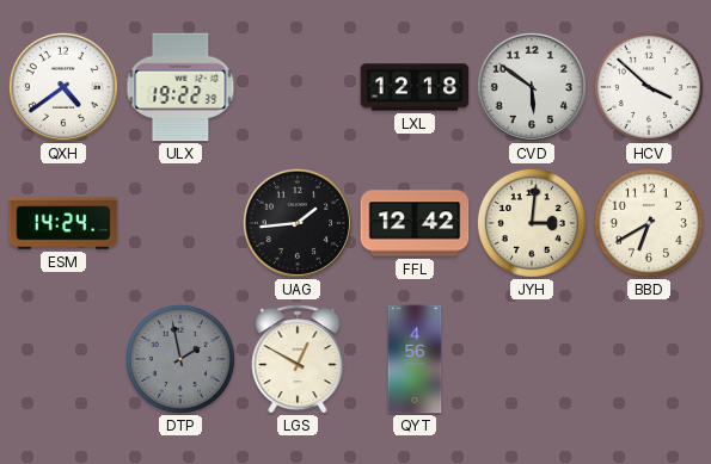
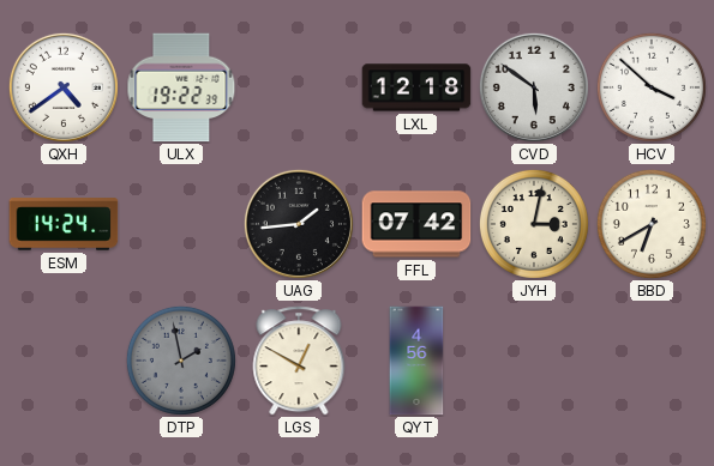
FFL: 12:42 -> 07:42 (416, 224)
JYH: 3:01 -> 3:02 (534, 224)
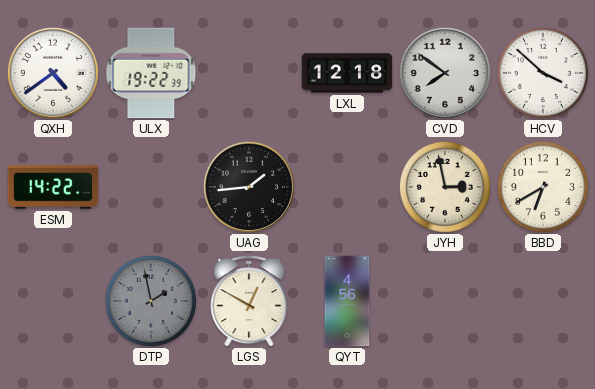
CVD: 5:51 -> 7:51 (445, 73)
ESM: 14:24 -> 14:22 (53, 187)
FFL: 07:42 -> none (416, 224)
JYH: 3:02 -> 2:58 (445, 187)
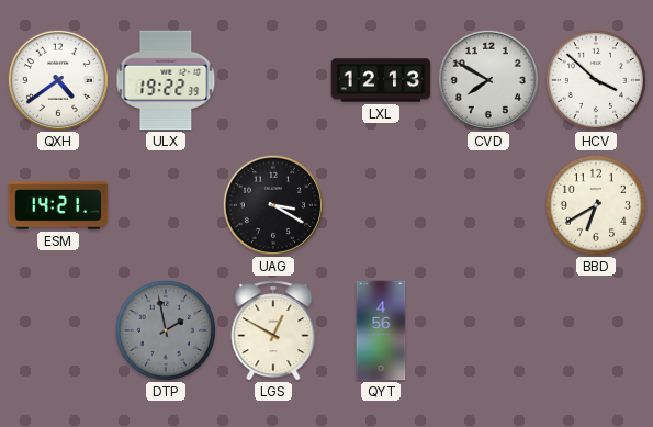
LXL: 12:18 -> 12:13 (381, 80)
CVD: 7:51 -> 7:50 (488, 80)
ESM: 14:22 -> 14:21 (58, 205)
UAG: 1:44 -> 3:20 (273, 205)
JYH: 2:58 -> none (445, 187)
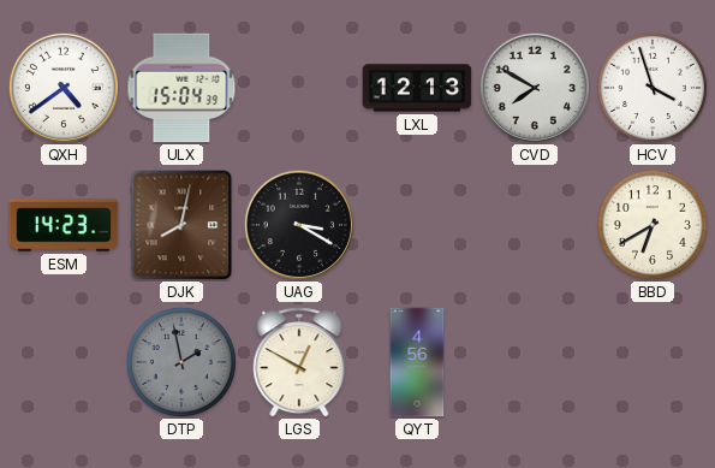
ULX: 19:22 -> 15:04 (181, 88)
HCV: 3:52 -> 3:57 (653, 88)
ESM: 14:21 -> 14:23 (64, 225)
DJK: none -> 8:02 (181, 225)
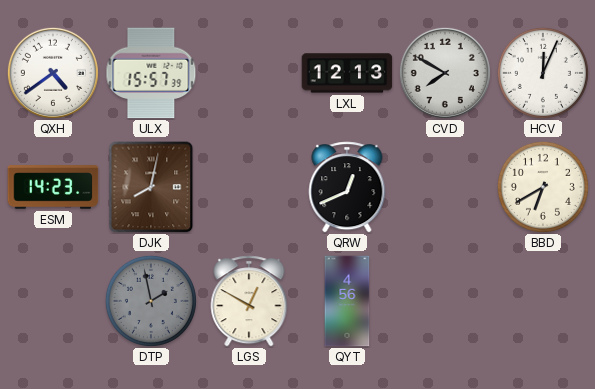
ULX: 15:04 -> 15:57 (151, 73)
HCV: 3:57 -> 12:04 (543, 73)
UAG: 3:20 -> none (299, 225)
QRW: none -> 12:41 (347, 187)
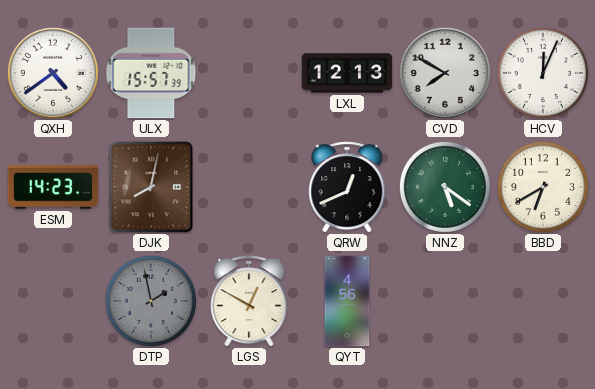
NNZ: none -> 5:21 (445, 187)
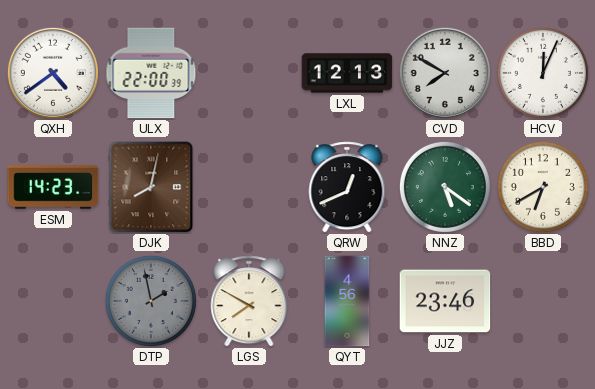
ULX: 15:57 -> 22:00 (151, 73)
LGS: 12:50 -> 7:50 (249, 301)
JJZ: none -> 23:46 (445, 301)
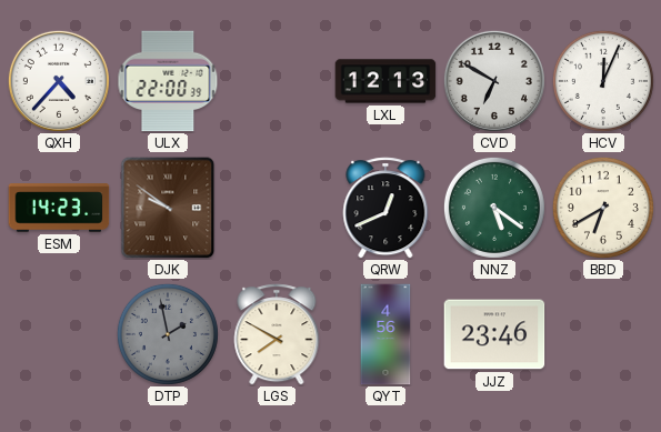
QXH: 4:39 -> 4:37 (59, 81)
CVD: 7:50 -> 6:50 (494, 81)
DJK: 8:02 -> 9:51 (168, 208)
